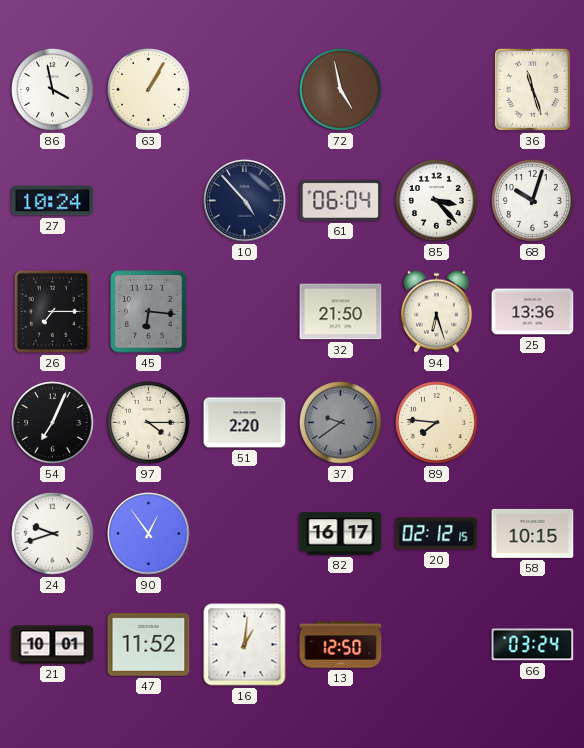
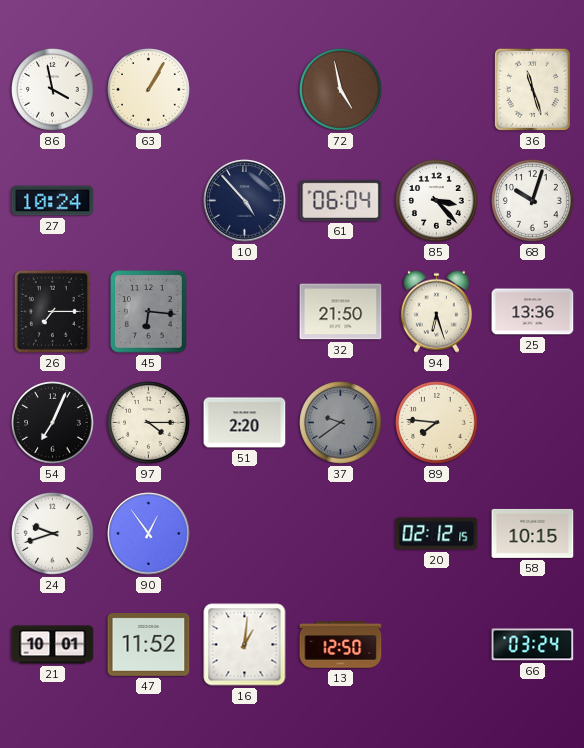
82: 16:17 -> none (341, 534)
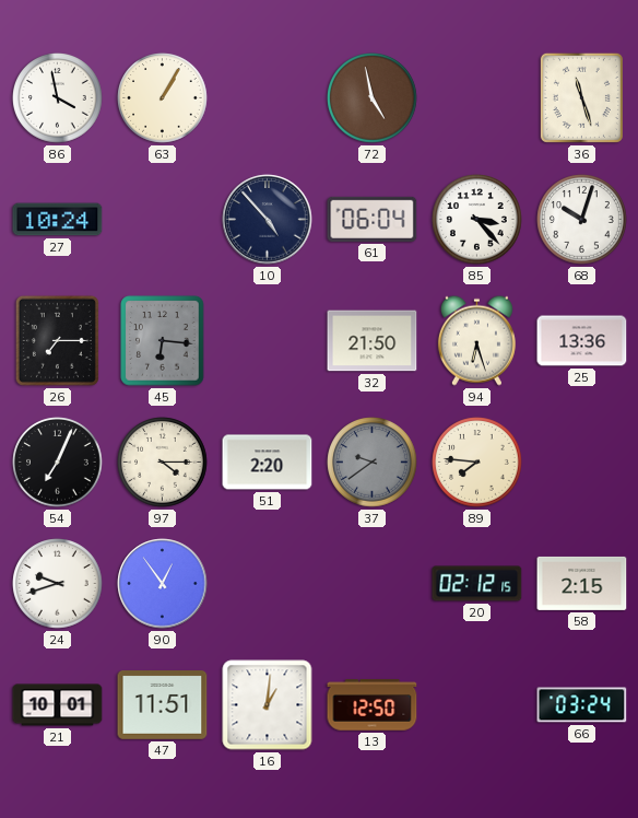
58: 10:15 -> 2:15 (582, 583)
47: 11:52 -> 11:51 (163, 705)
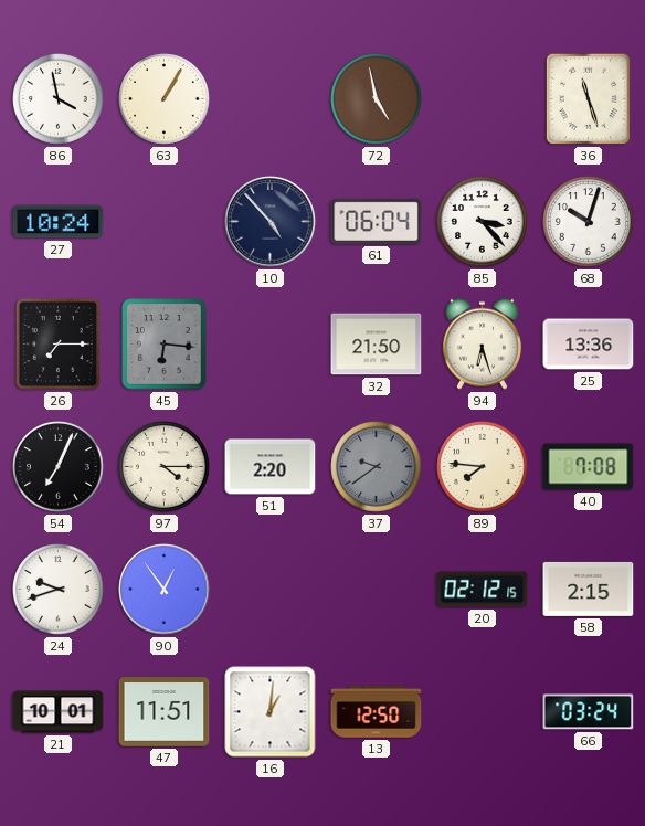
40: none -> 7:08 (589, 467)
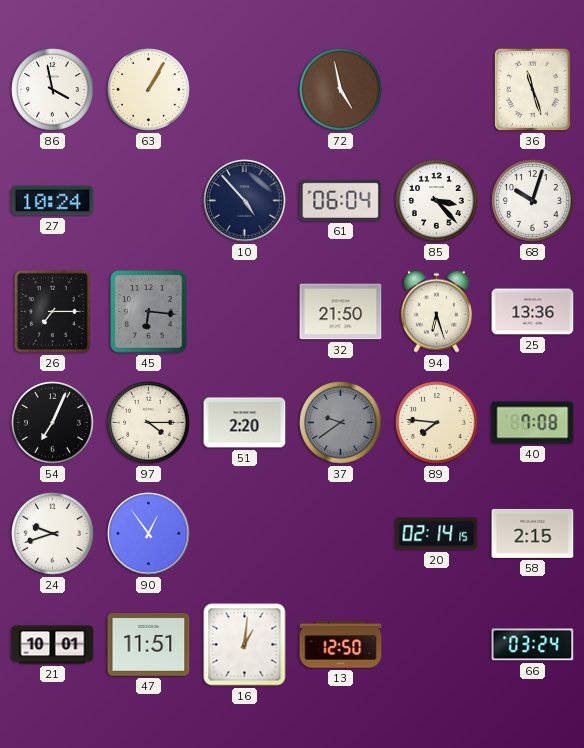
20: 02:12 -> 02:14 (437, 534)
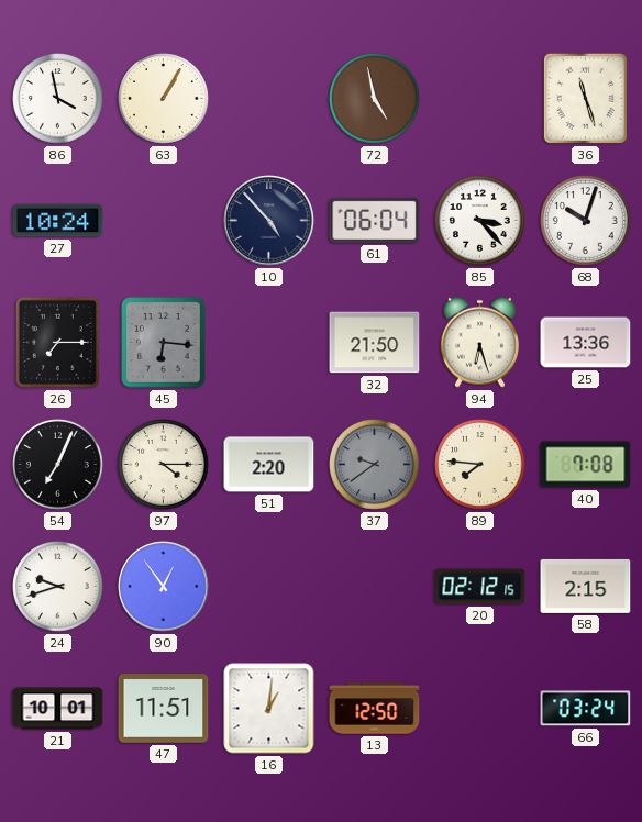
20: 02:14 -> 02:12 (480, 587)
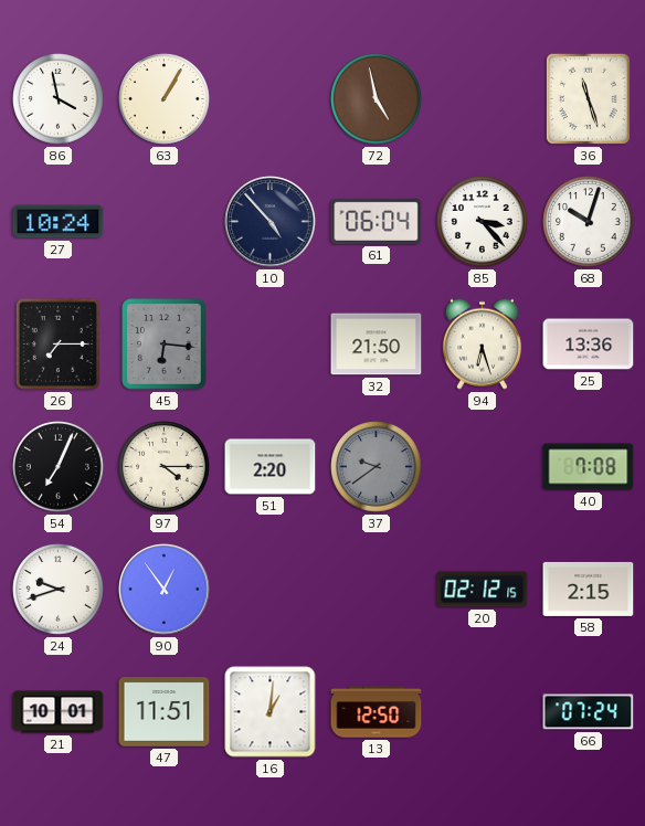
89: 7:46 -> none (480, 465)
66: 03:24 -> 07:24 (589, 712)
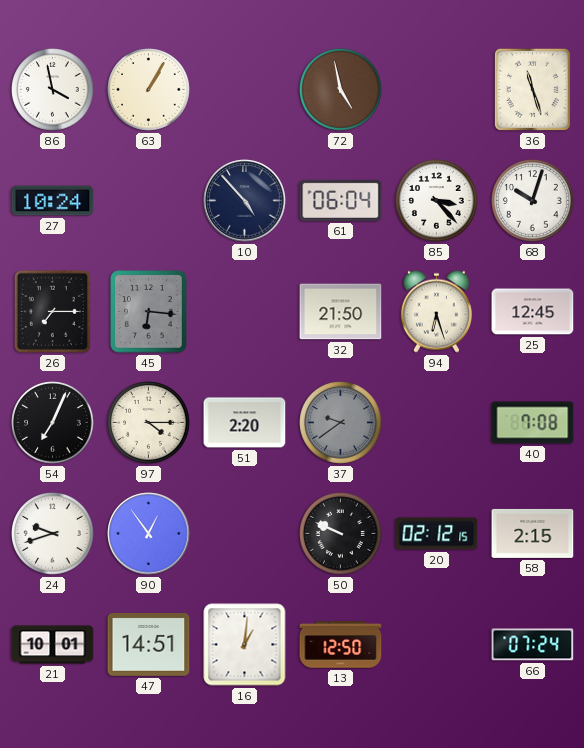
25: 13:36 -> 12:45 (533, 312)
50: none -> 9:49 (341, 534)
47: 11:51 -> 14:51 (149, 645)
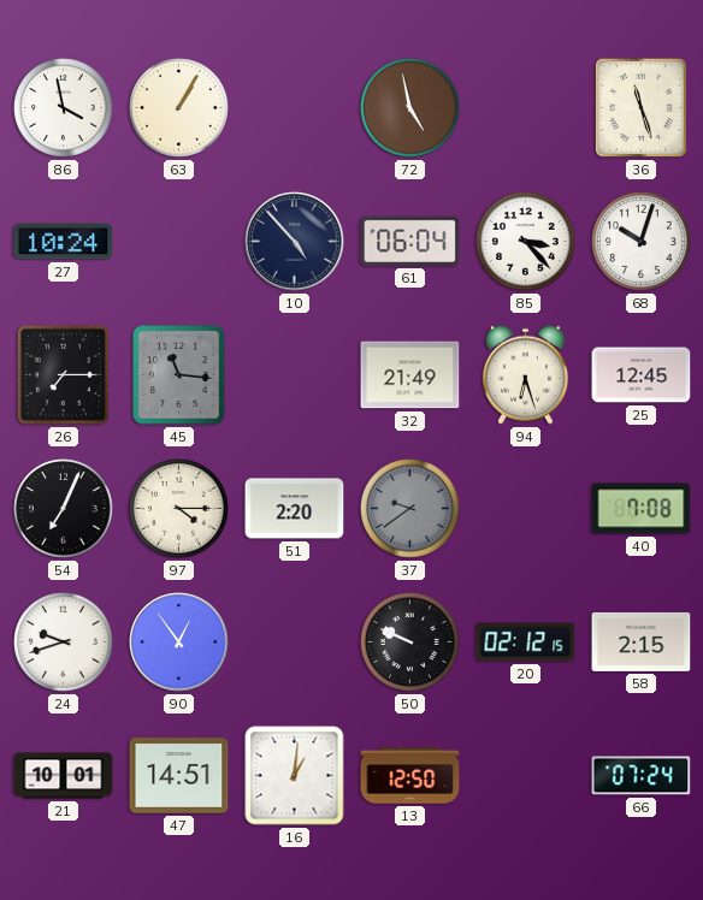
45: 6:16 -> 11:16 (179, 375)
32: 21:50 -> 21:49 (410, 375)
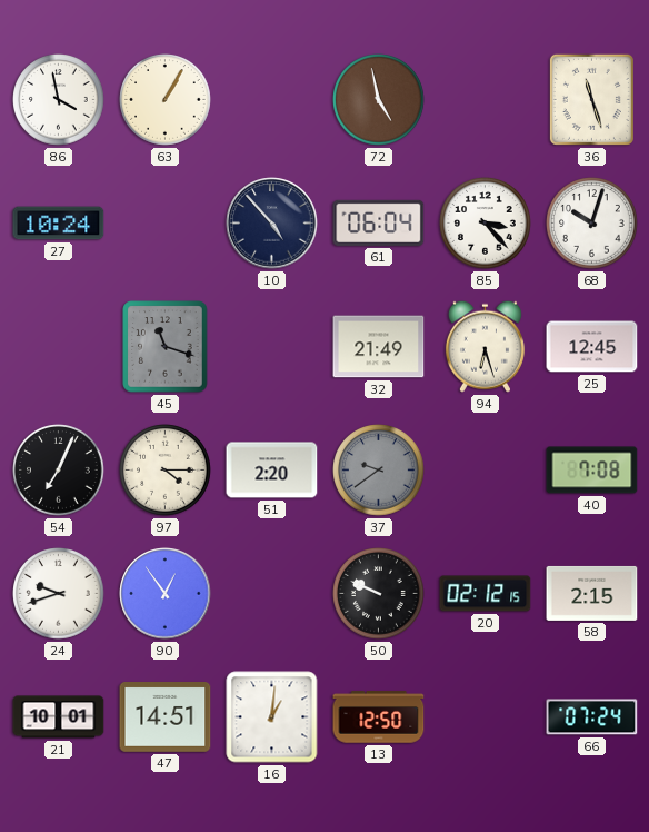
26: 7:15 -> none (63, 374)
45: 11:16 -> 11:18 (166, 347)
